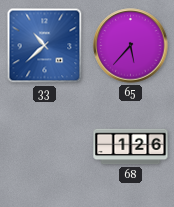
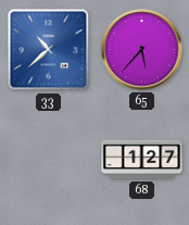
68: 1:26 -> 1:27 (142, 160)
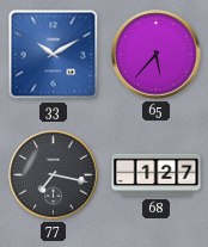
33: 10:38 -> 10:10 (54, 55)
77: none -> 7:17 (54, 175)
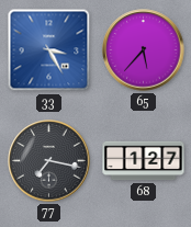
33: 10:10 -> 3:25 (49, 50)
